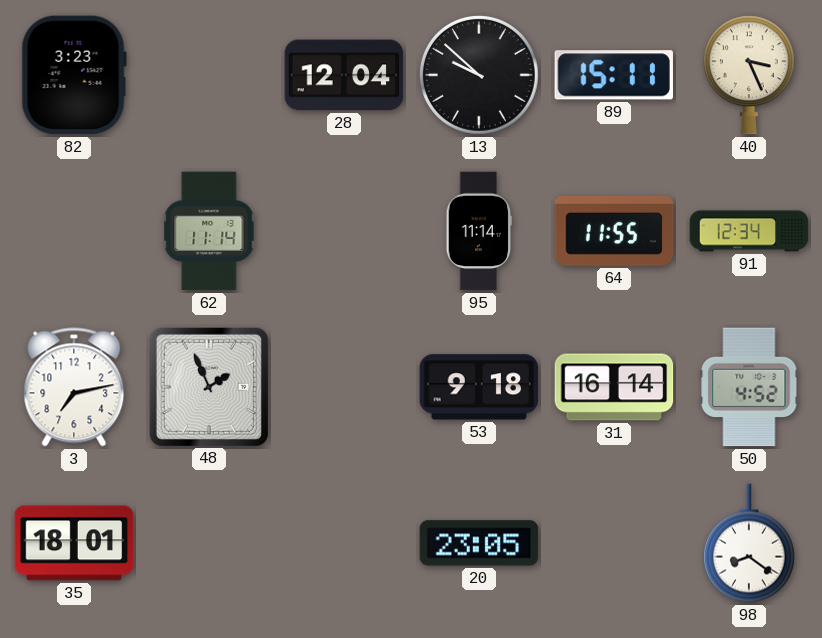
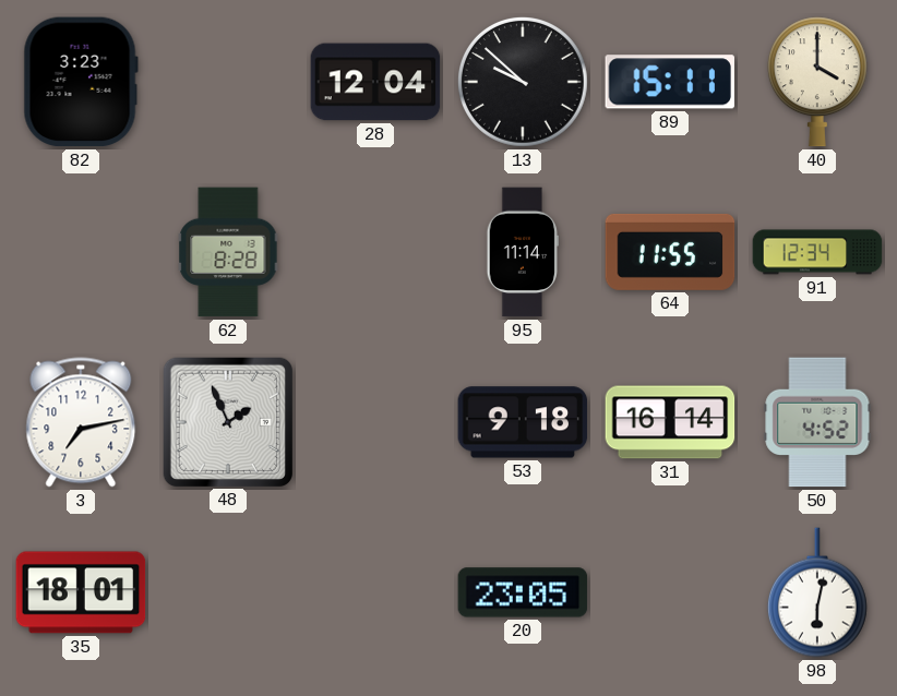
40: 3:26 -> 4:00 (817, 82)
62: 11:14 -> 8:28 (228, 252)
98: 8:21 -> 6:02 (817, 592)
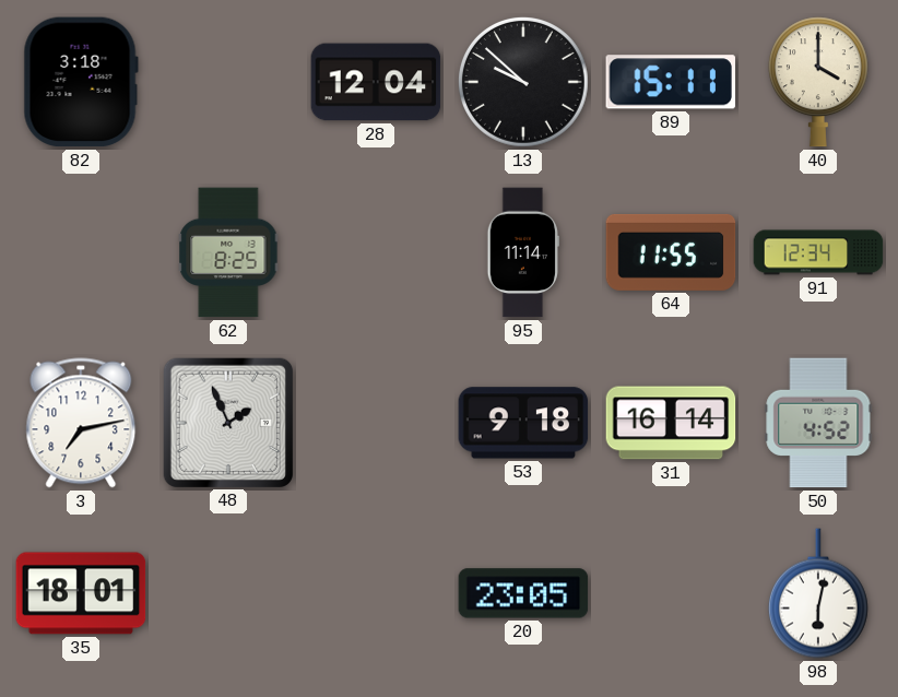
82: 3:23 -> 3:18 (81, 82)
62: 8:28 -> 8:25 (228, 252)
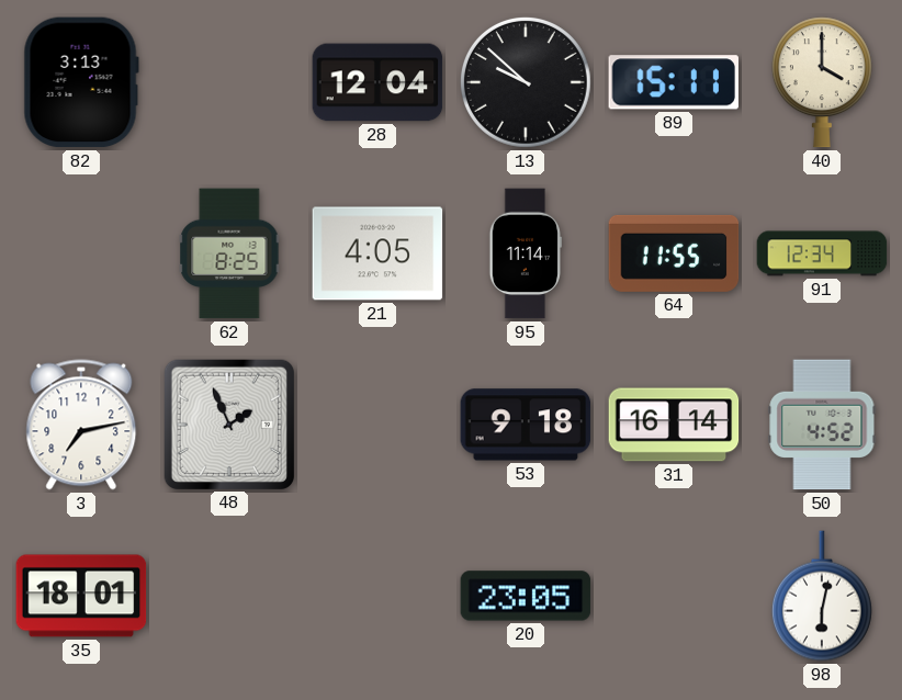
82: 3:18 -> 3:13 (81, 82)
21: none -> 4:05 (377, 253)
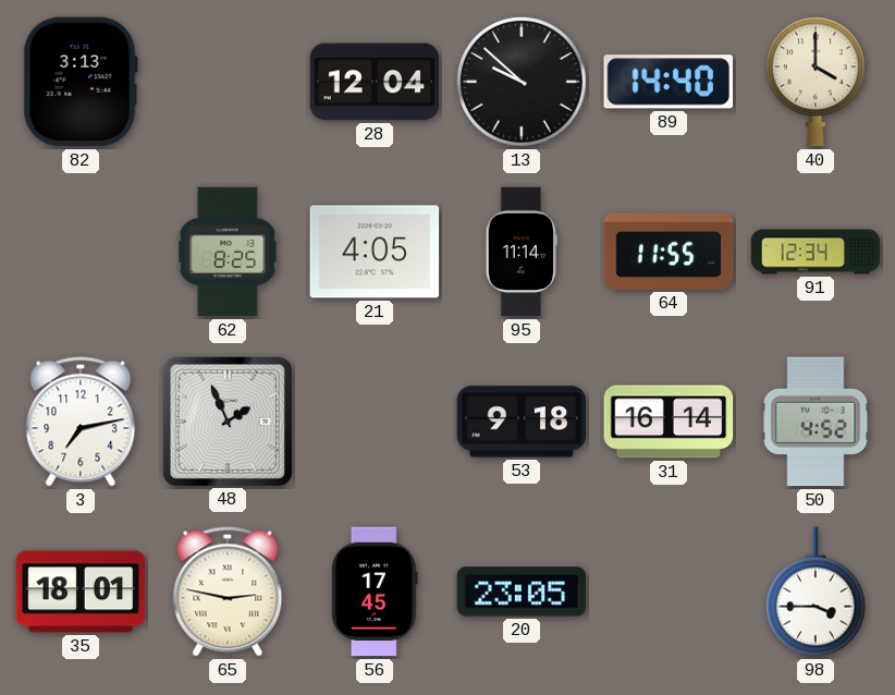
89: 15:11 -> 14:40 (669, 82)
65: none -> 2:47 (228, 592)
56: none -> 17:45 (376, 592)
98: 6:02 -> 3:45 (816, 592)
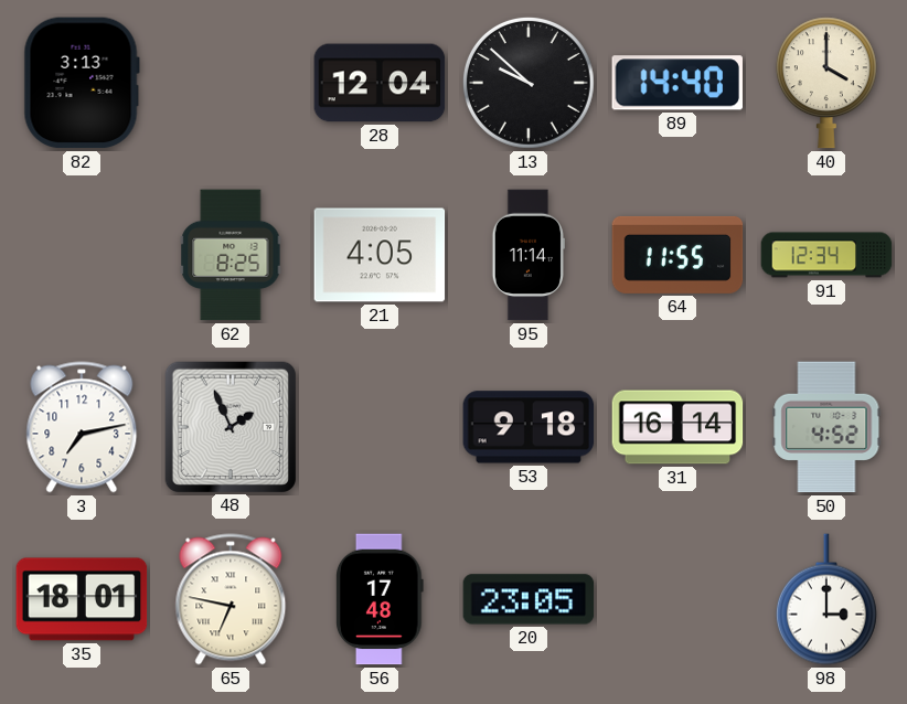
65: 2:47 -> 6:47 (231, 599)
56: 17:45 -> 17:48 (381, 599)
98: 3:45 -> 3:00 (826, 599)
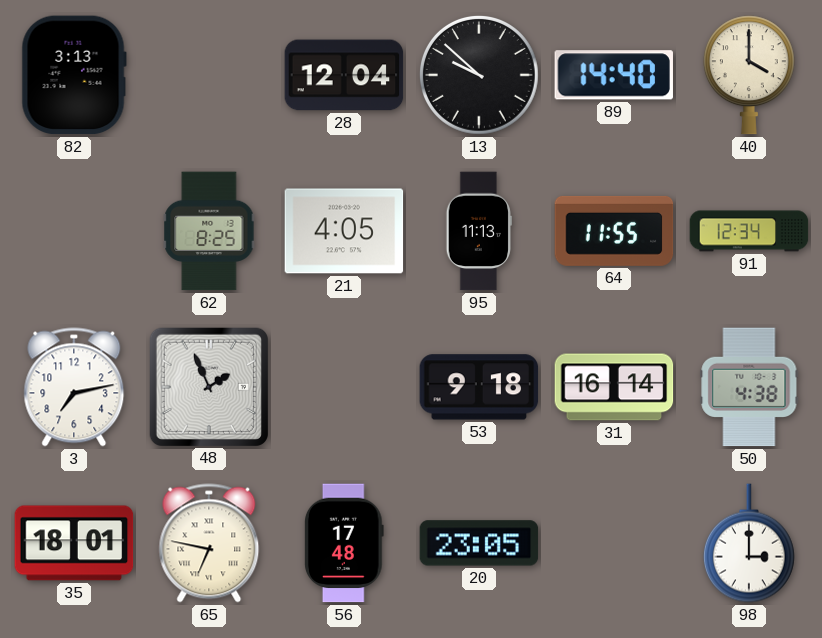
95: 11:14 -> 11:13 (479, 231)
50: 4:52 -> 4:38 (749, 387)
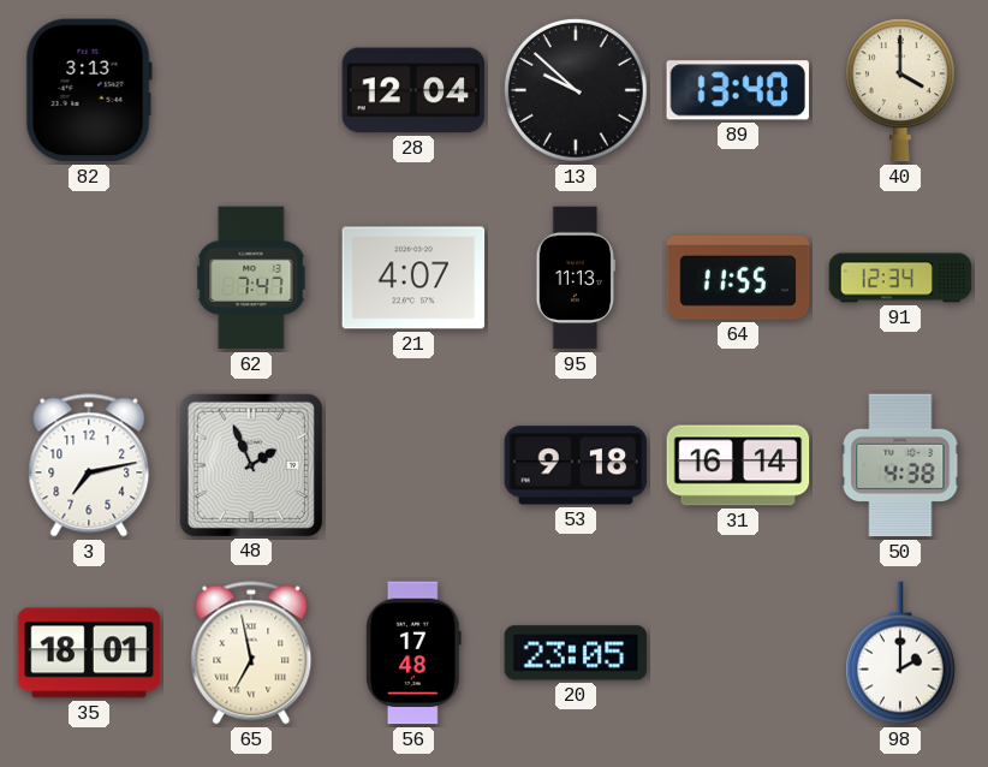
89: 14:40 -> 13:40 (738, 90)
62: 8:25 -> 7:47 (251, 278)
21: 4:05 -> 4:07 (413, 278)
65: 6:47 -> 6:58 (251, 653)
98: 3:00 -> 2:00 (900, 653)
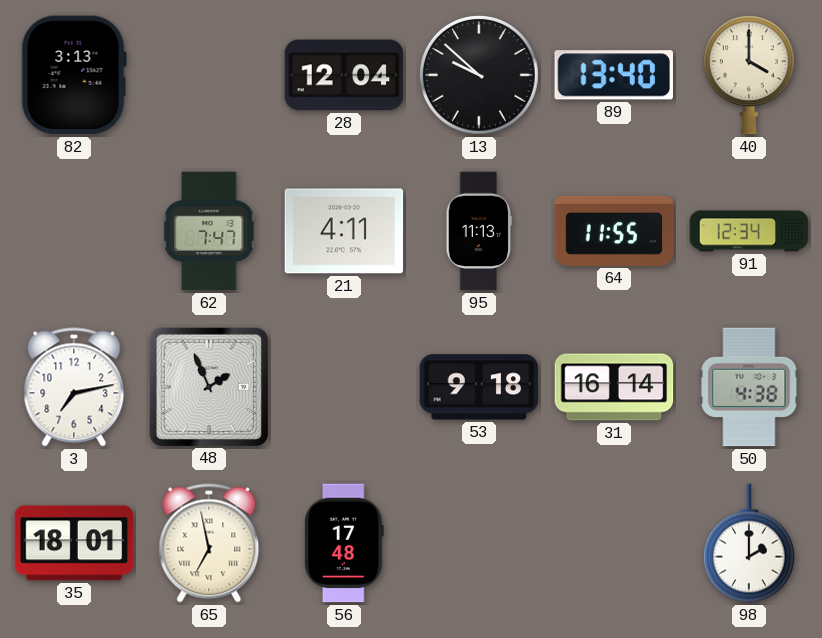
21: 4:07 -> 4:11 (344, 231)
20: 23:05 -> none (576, 653)
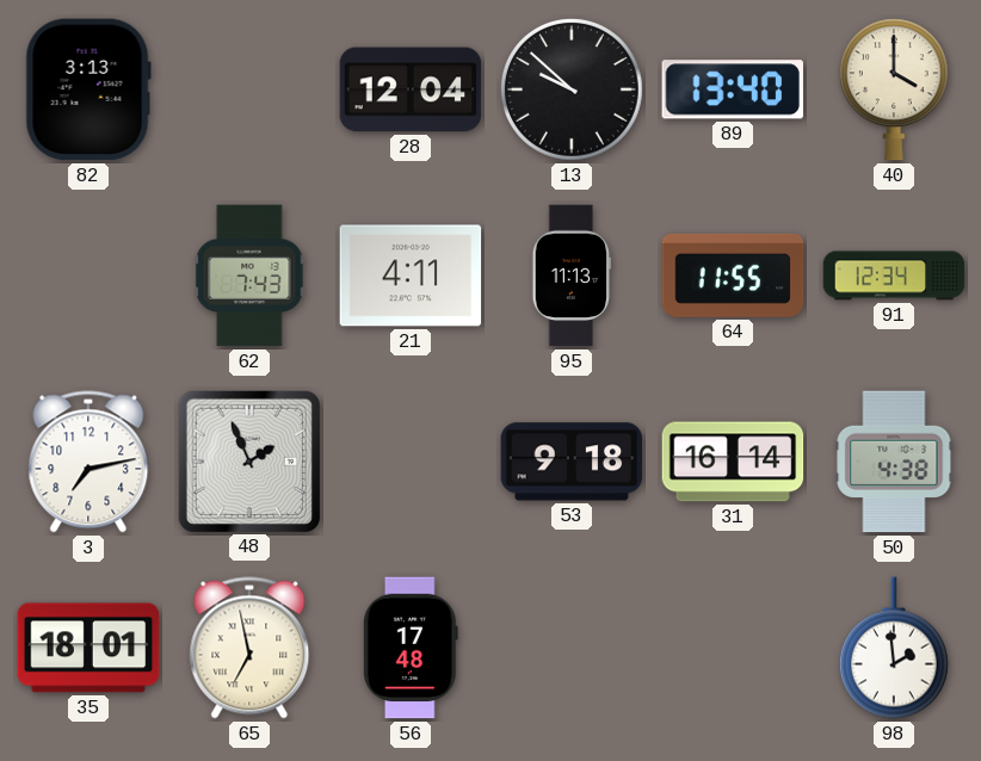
62: 7:47 -> 7:43 (249, 276)
98: 2:00 -> 1:59 (894, 648)
